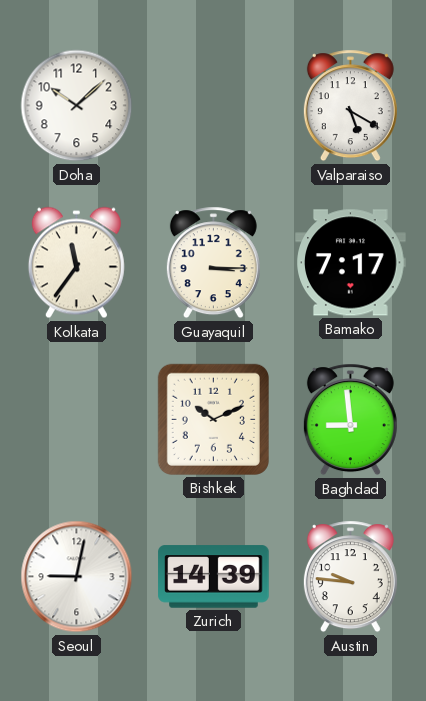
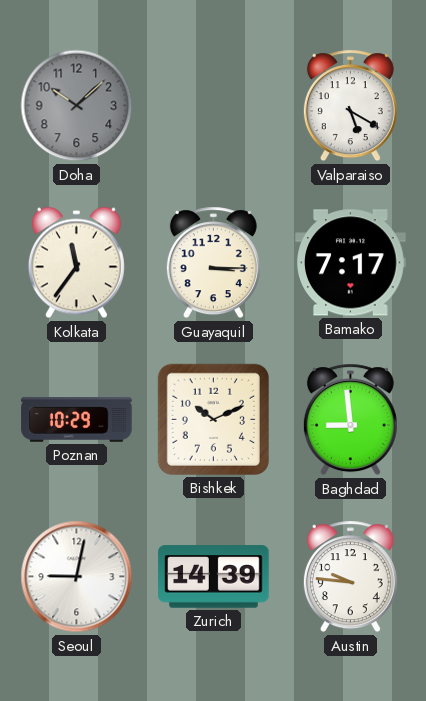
Doha dial: white -> grey (77, 106)
Poznan: none -> 10:29 (77, 420)
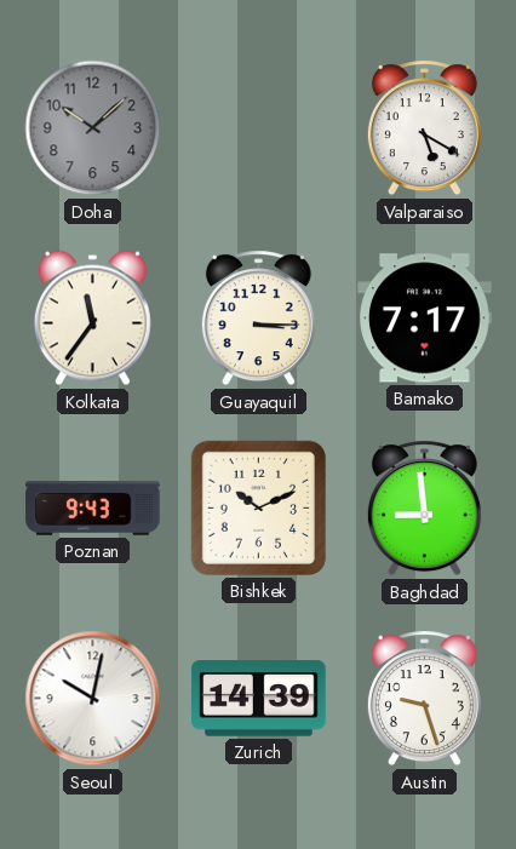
Poznan: 10:29 -> 9:43 (93, 509)
Seoul: 9:02 -> 10:02 (93, 699)
Austin: 9:46 -> 9:27 (424, 699)
